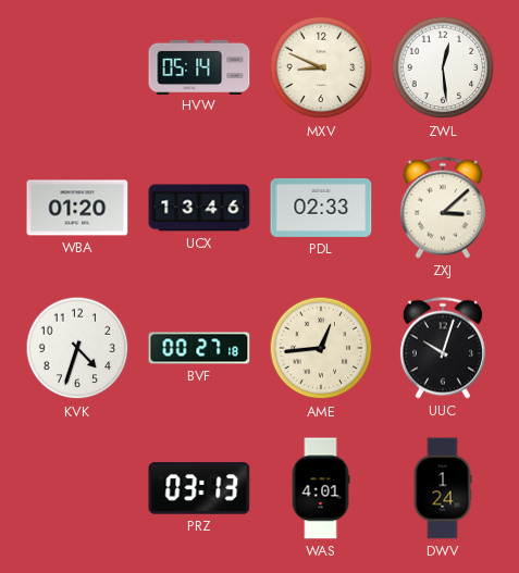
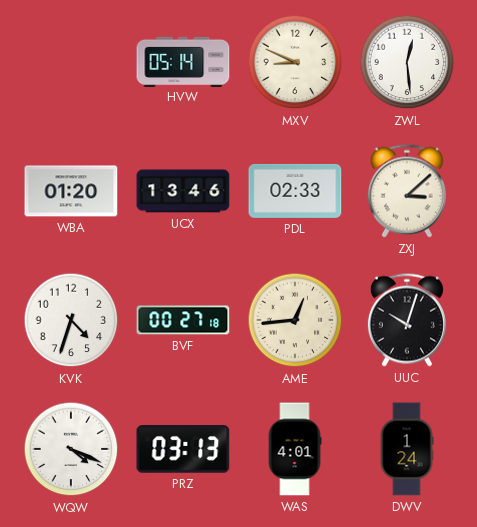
WQW: none -> 4:19 (71, 449)
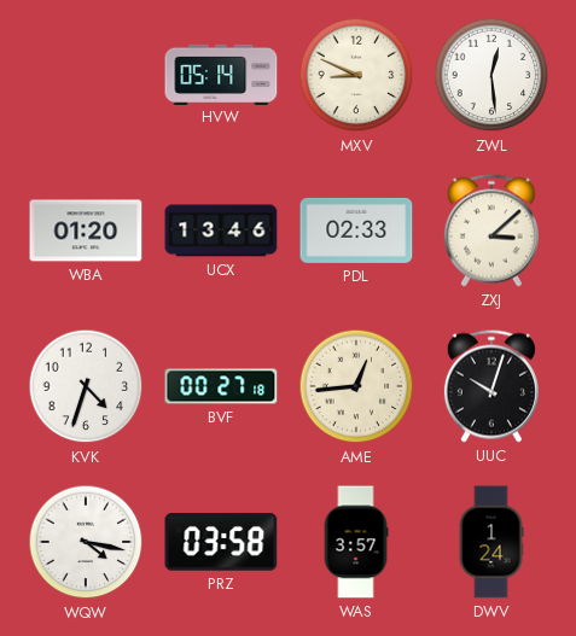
WQW: 4:19 -> 4:17 (86, 542)
PRZ: 03:13 -> 03:58 (221, 542)
WAS: 4:01 -> 3:57 (356, 542)
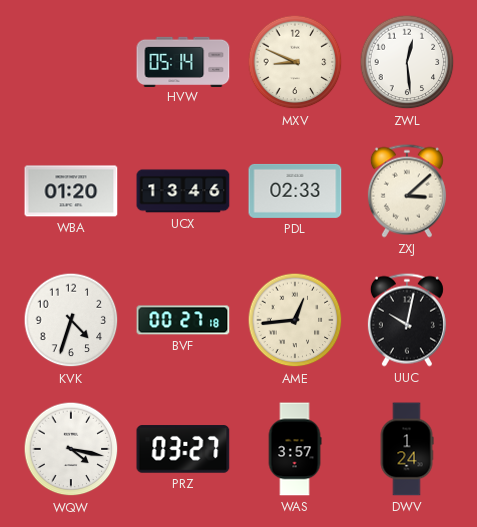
UUC: 10:03 -> 10:02 (407, 320)
PRZ: 03:58 -> 03:27 (183, 449)
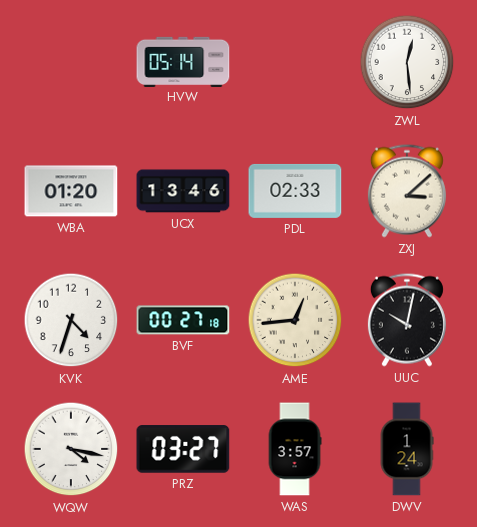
MXV: 8:49 -> none (295, 62)
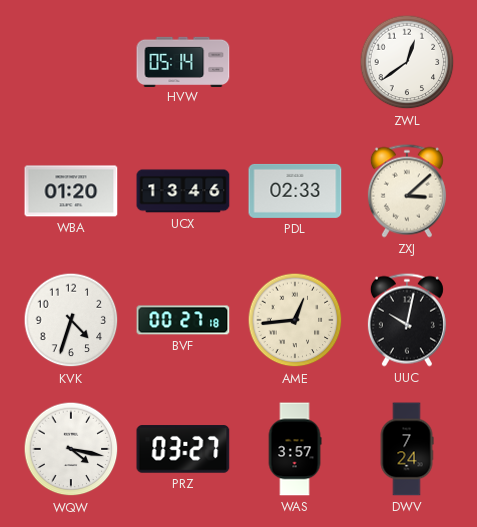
ZWL: 12:29 -> 12:39 (407, 62)
DWV: 1:24 -> 7:24 (407, 449)
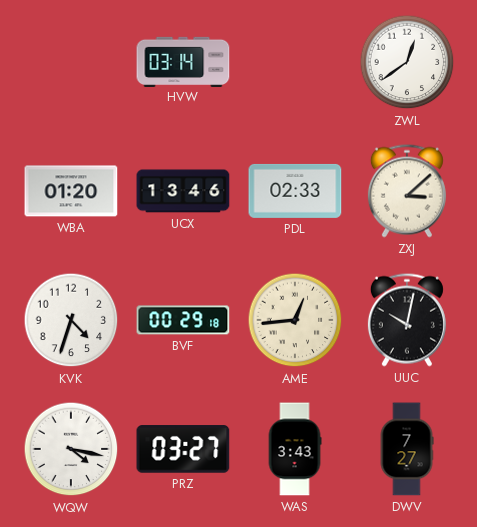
HVW: 05:14 -> 03:14 (183, 61)
BVF: 00:27 -> 00:29 (183, 320)
WAS: 3:57 -> 3:43 (295, 449)
DWV: 7:24 -> 7:27 (407, 449)
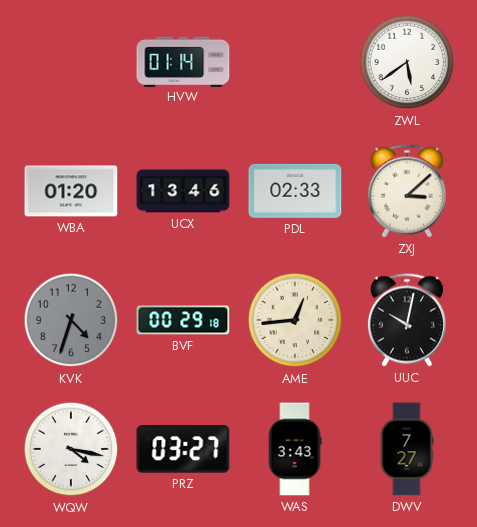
HVW: 03:14 -> 01:14 (183, 61)
ZWL: 12:39 -> 5:39 (407, 62)
KVK dial: white -> grey (71, 320)
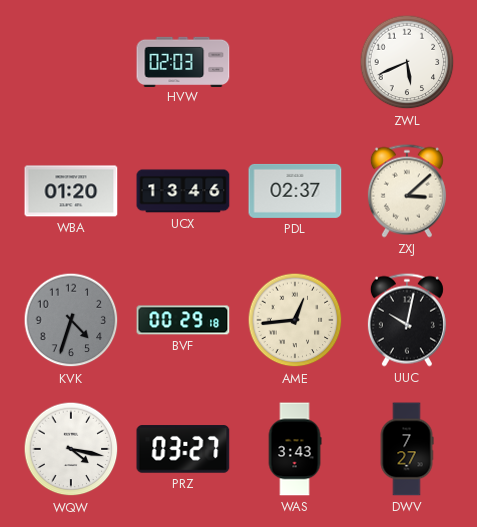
HVW: 01:14 -> 02:03 (183, 61)
ZWL: 5:39 -> 5:41 (407, 62)
PDL: 02:33 -> 02:37 (295, 191)
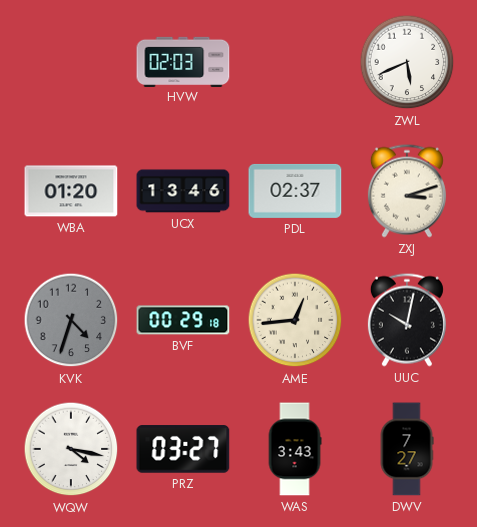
ZXJ: 3:08 -> 3:12 (407, 191)
